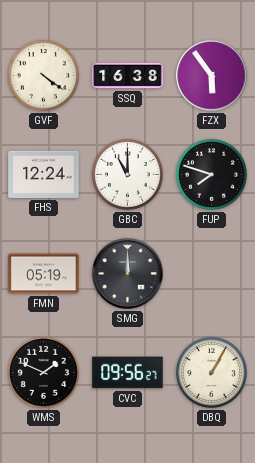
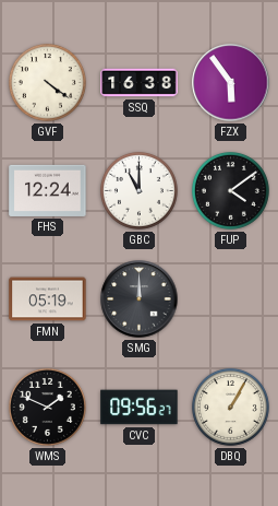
FUP: 7:48 -> 4:09 (230, 190)
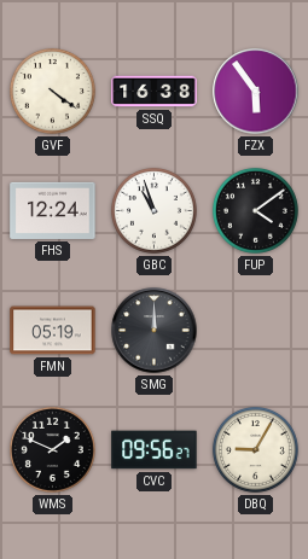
GBC: 11:00 -> 10:57 (153, 210)
DBQ: 1:05 -> 9:05 (255, 449)
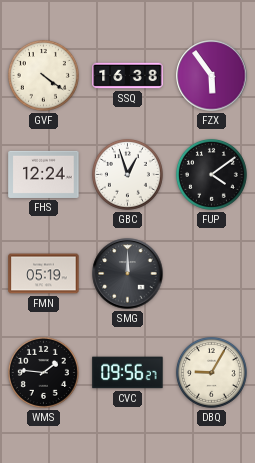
GBC: 10:57 -> 12:57 (127, 174)
WMS: 1:49 -> 1:46 (43, 372)
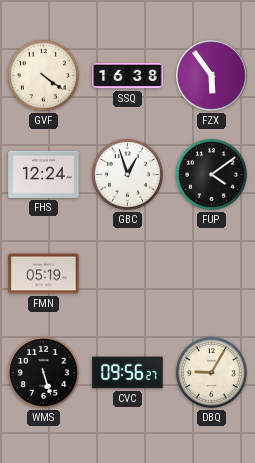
SMG: 12:00 -> none (128, 274)
WMS: 1:46 -> 5:27 (43, 372)
